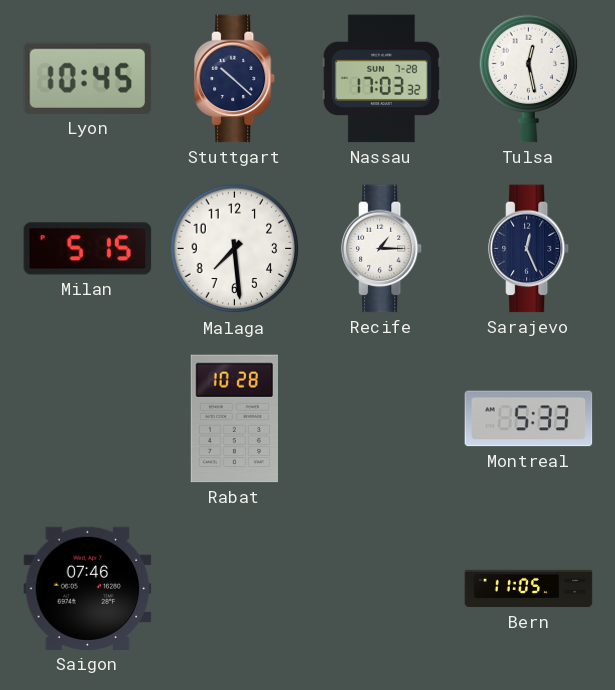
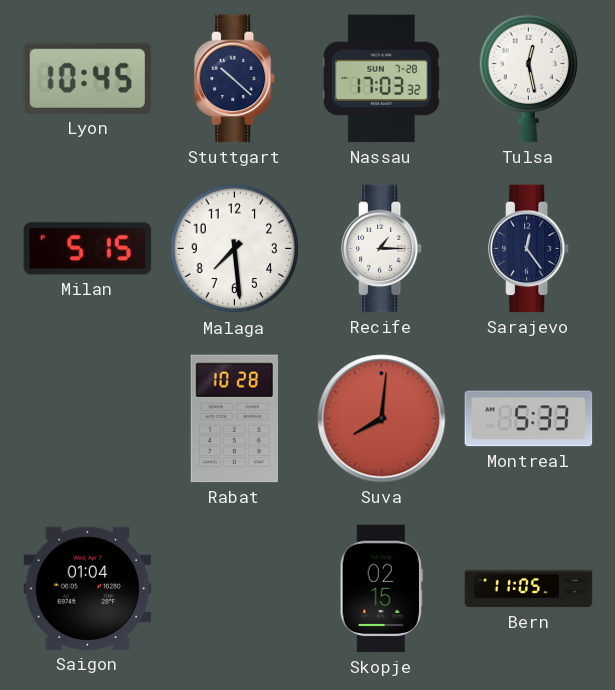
Sarajevo: 12:26 -> 12:24 (529, 249)
Suva: none -> 8:01 (382, 419)
Saigon: 07:46 -> 01:04 (88, 588)
Skopje: none -> 02:15 (381, 589)
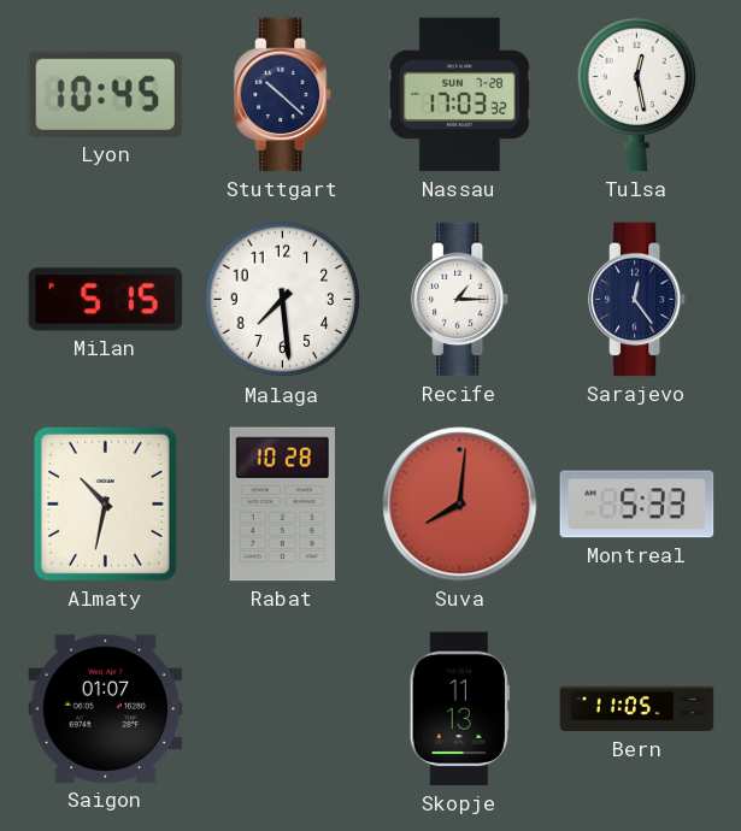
Almaty: none -> 10:32 (105, 503)
Saigon: 01:04 -> 01:07 (106, 708)
Skopje: 02:15 -> 11:13 (459, 709)
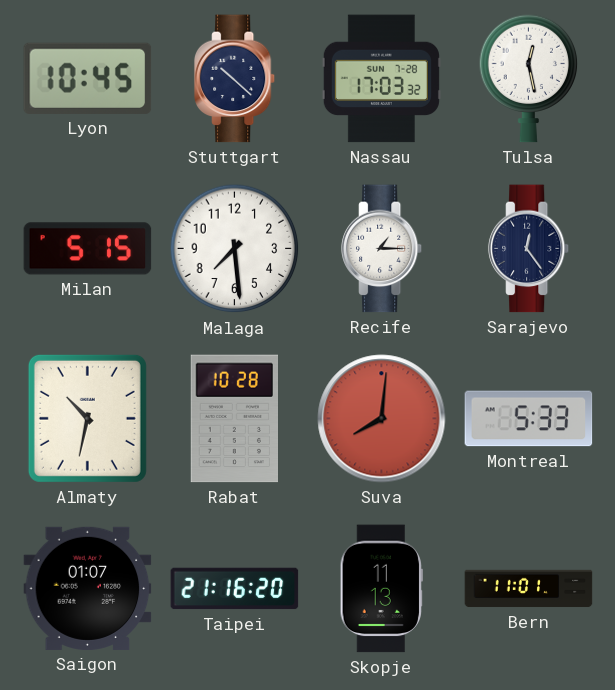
Taipei: none -> 21:16 (235, 589)
Bern: 11:05 -> 11:01 (529, 589)
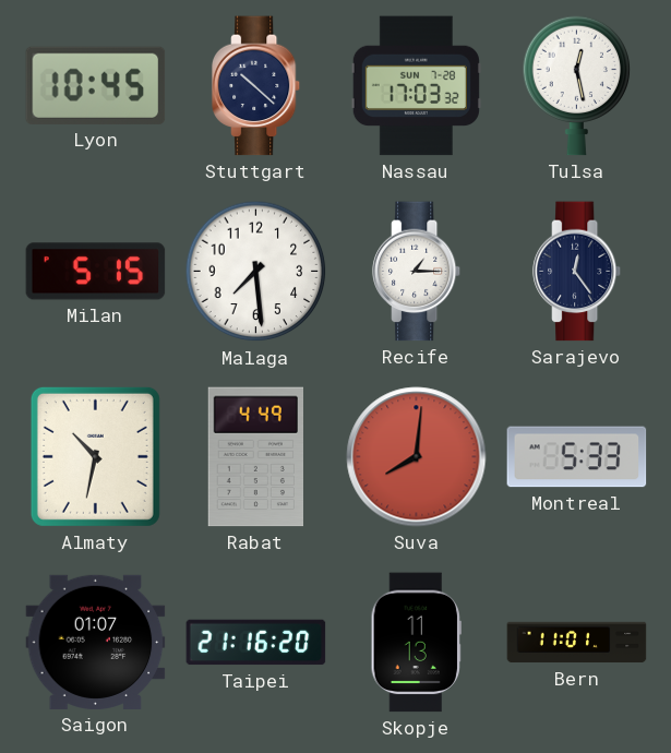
Rabat: 10:28 -> 4:49 (255, 457)
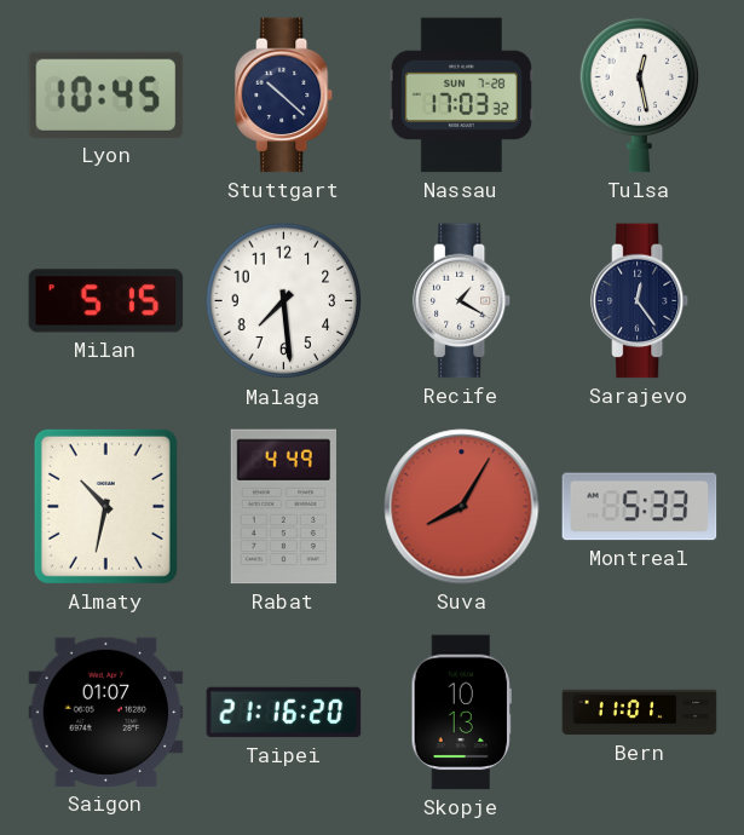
Recife: 1:15 -> 1:20 (462, 301)
Suva: 8:01 -> 8:05 (462, 507)
Skopje: 11:13 -> 10:13 (461, 713)
